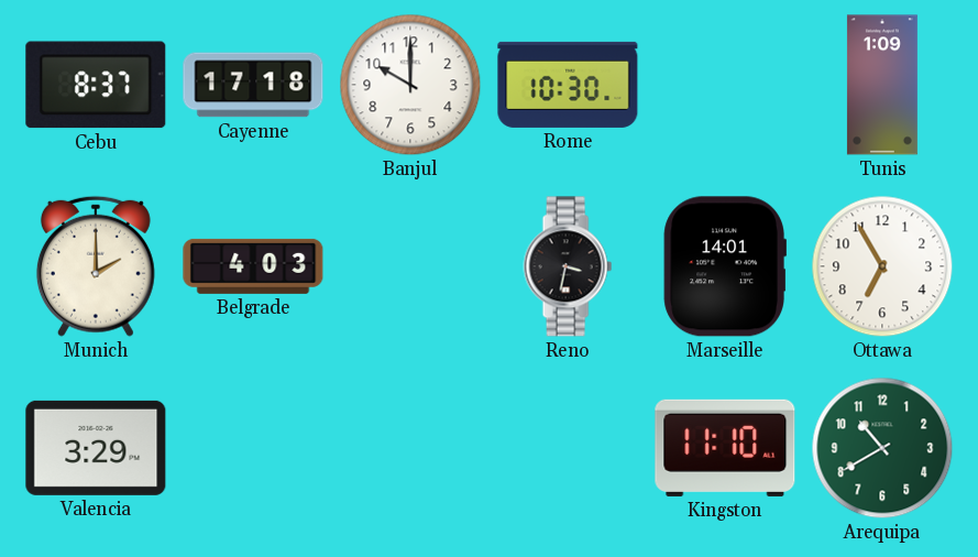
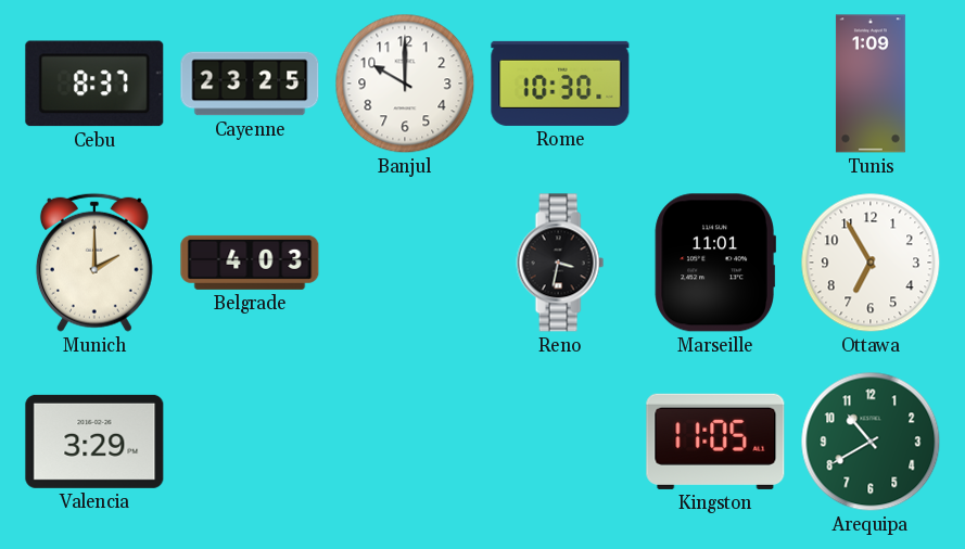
Cayenne: 17:18 -> 23:25 (250, 84)
Marseille: 14:01 -> 11:01 (715, 263)
Kingston: 11:10 -> 11:05 (715, 442)
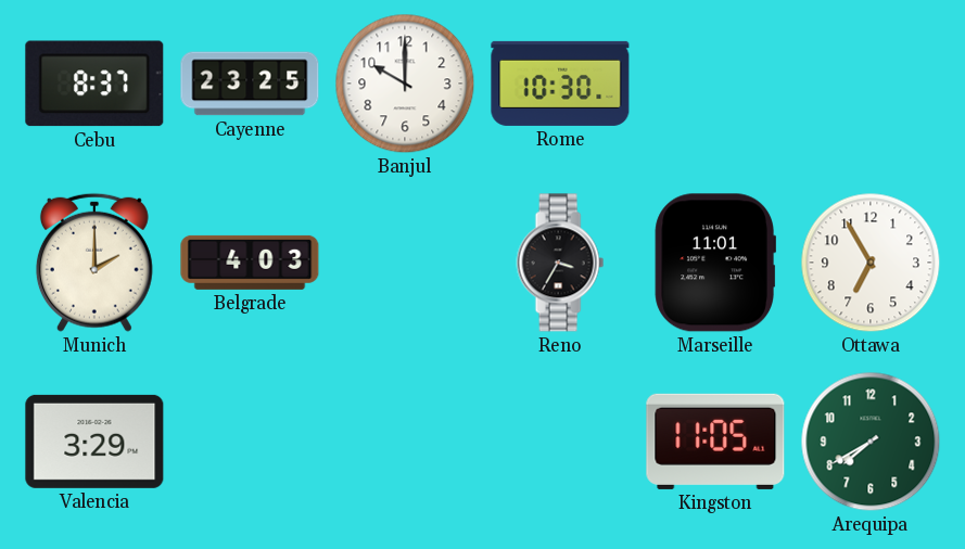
Tunis: 1:09 -> none (871, 84)
Reno: 3:32 -> 3:35 (560, 263)
Arequipa: 10:40 -> 7:40 (871, 442)
